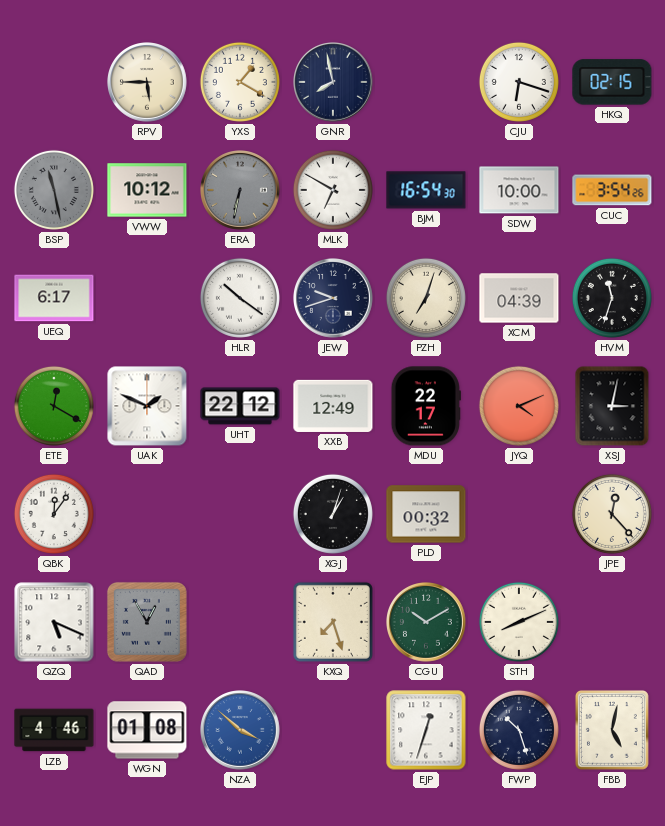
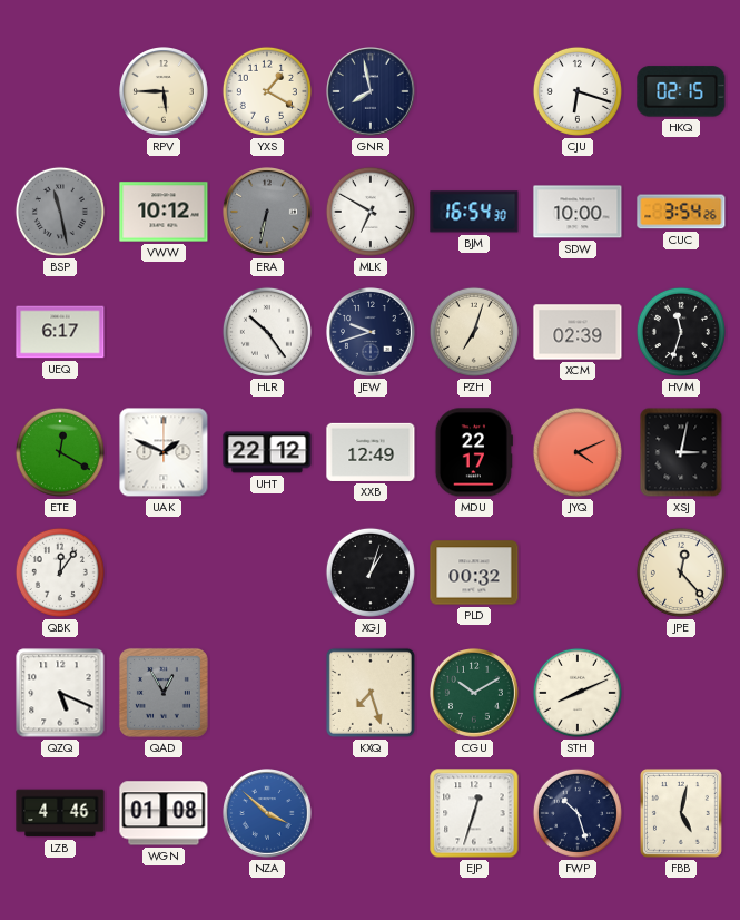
HLR: 10:21 -> 10:24 (267, 332)
XCM: 04:39 -> 02:39 (578, 332)
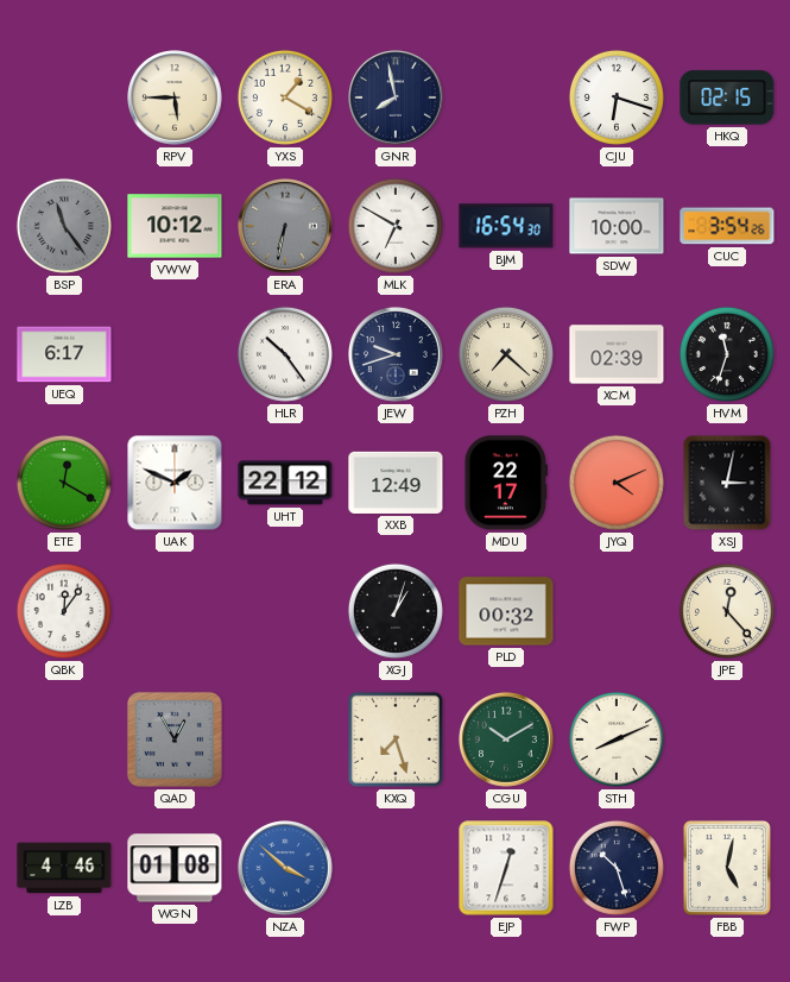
BSP: 11:28 -> 11:24 (64, 226)
PZH: 7:03 -> 7:22 (506, 354)
QZQ: 5:19 -> none (60, 693)
